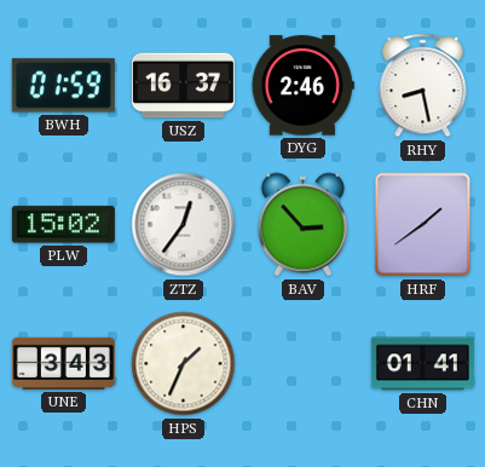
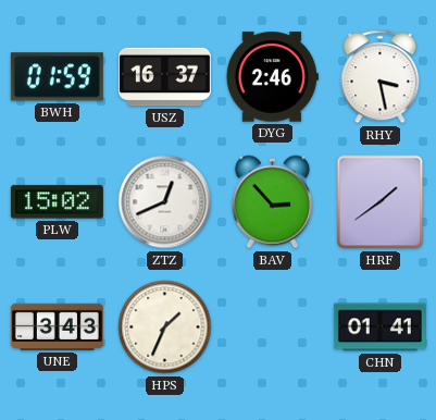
RHY: 8:28 -> 3:28 (381, 77)
ZTZ: 12:36 -> 12:41 (165, 202)
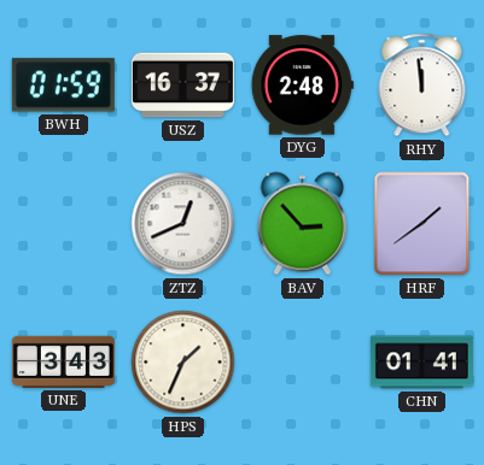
DYG: 2:46 -> 2:48 (302, 86)
RHY: 3:28 -> 11:59 (422, 86)
PLW: 15:02 -> none (57, 202)
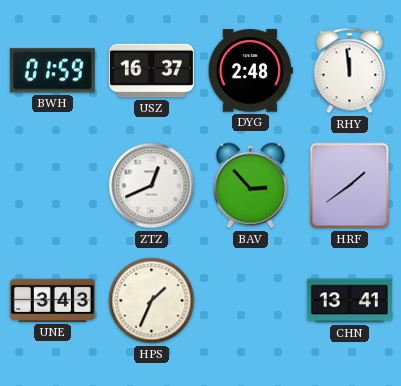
CHN: 01:41 -> 13:41 (349, 301)
